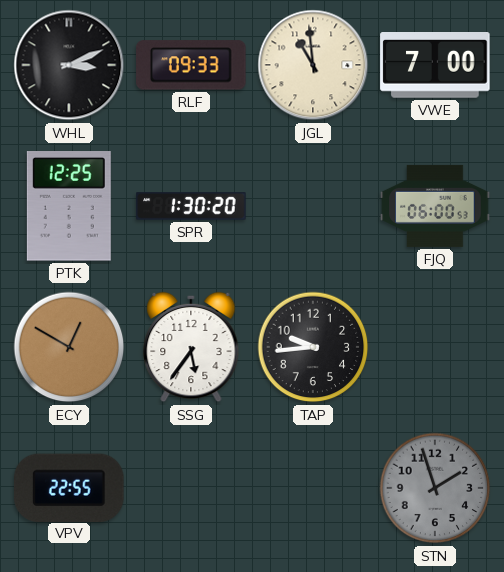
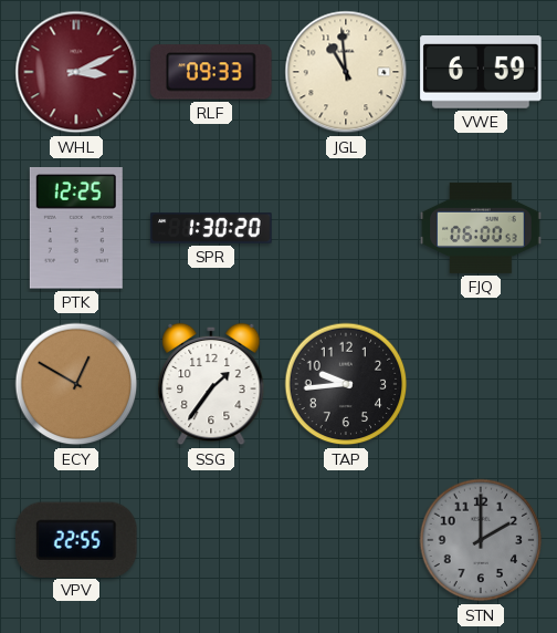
WHL dial: black -> burgundy (76, 72)
VWE: 7:00 -> 6:59 (481, 73)
SSG: 5:36 -> 1:36 (211, 384)
STN: 1:57 -> 2:00 (481, 540)
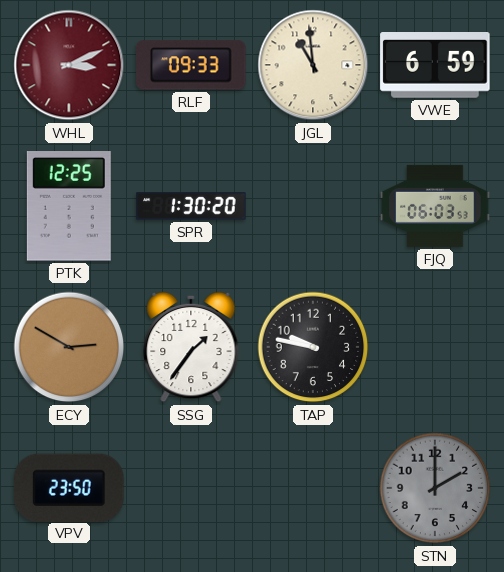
FJQ: 06:00 -> 06:03 (435, 206)
ECY: 12:50 -> 2:50 (69, 347)
TAP: 9:44 -> 9:47 (313, 347)
VPV: 22:55 -> 23:50 (69, 487)
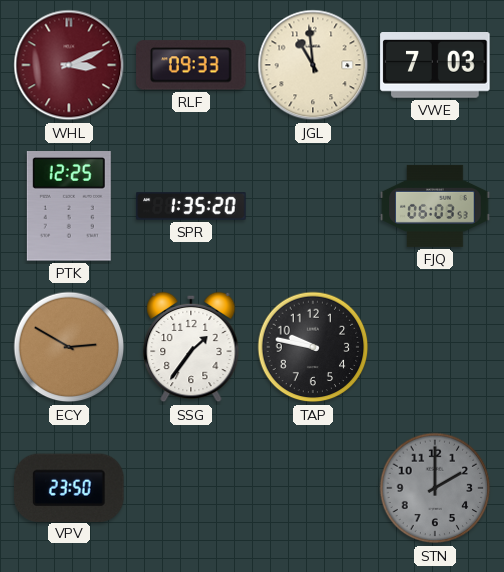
VWE: 6:59 -> 7:03 (435, 66)
SPR: 1:30 -> 1:35 (191, 206)
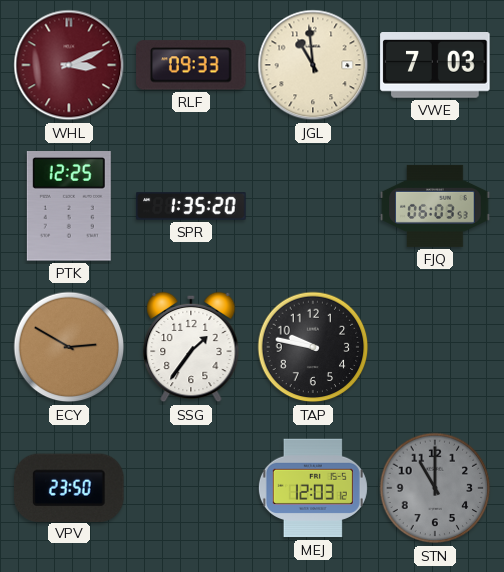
MEJ: none -> 12:03 (313, 488)
STN: 2:00 -> 11:00 (435, 488)
